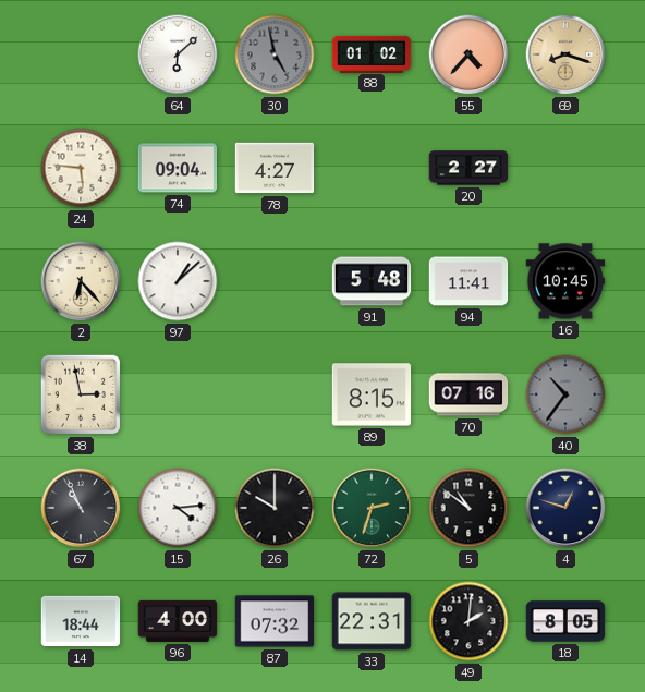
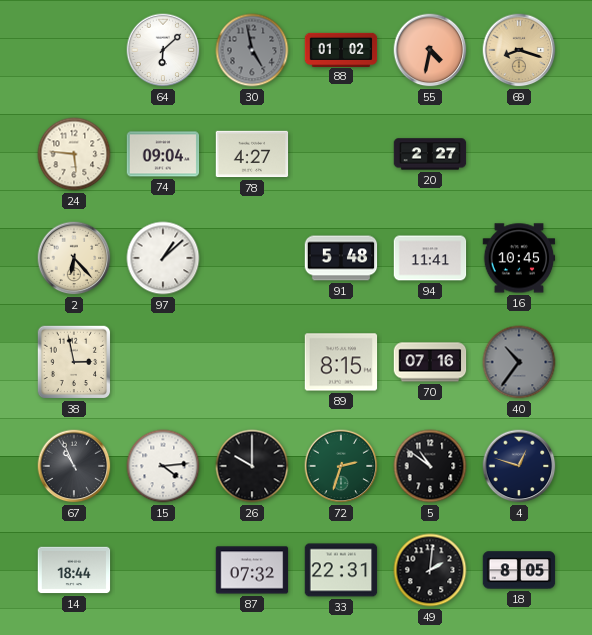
55: 4:37 -> 4:32 (430, 50)
96: 4:00 -> none (178, 621)
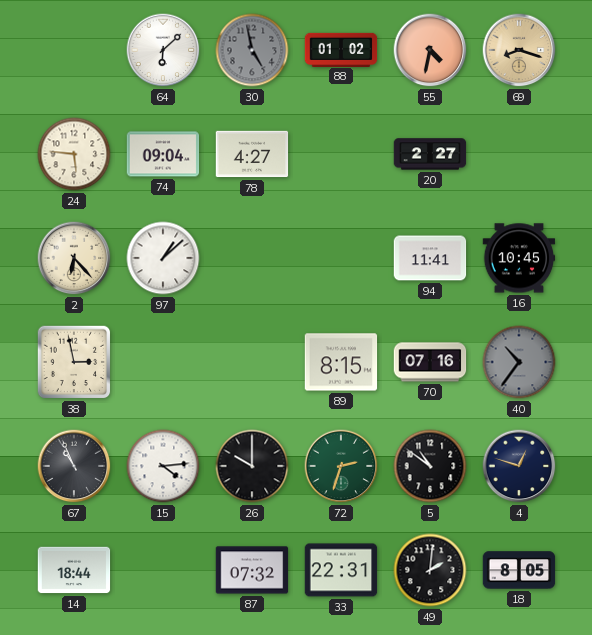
91: 5:48 -> none (341, 258)
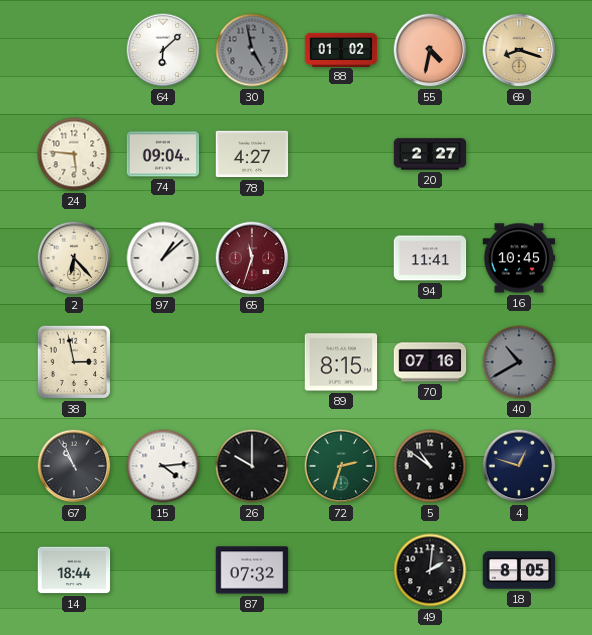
65: none -> 11:33 (252, 258)
40: 10:36 -> 10:40 (519, 362)
33: 22:31 -> none (341, 570)
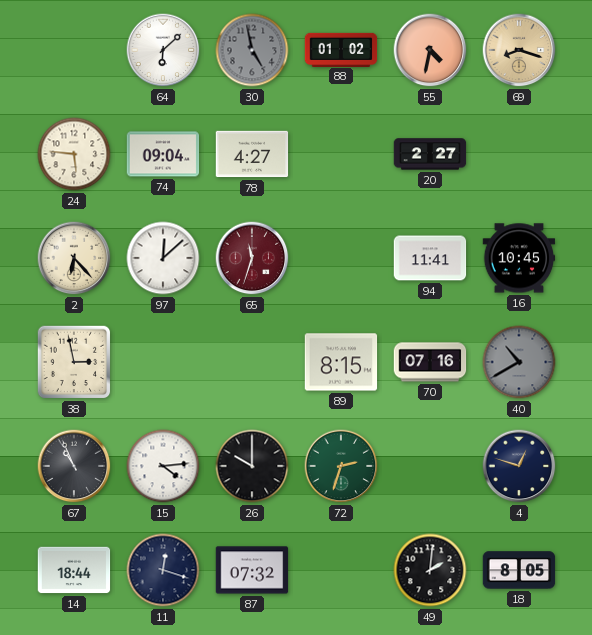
97: 1:08 -> 12:08 (163, 258)
5: 10:51 -> none (430, 466)
11: none -> 12:18 (163, 570)
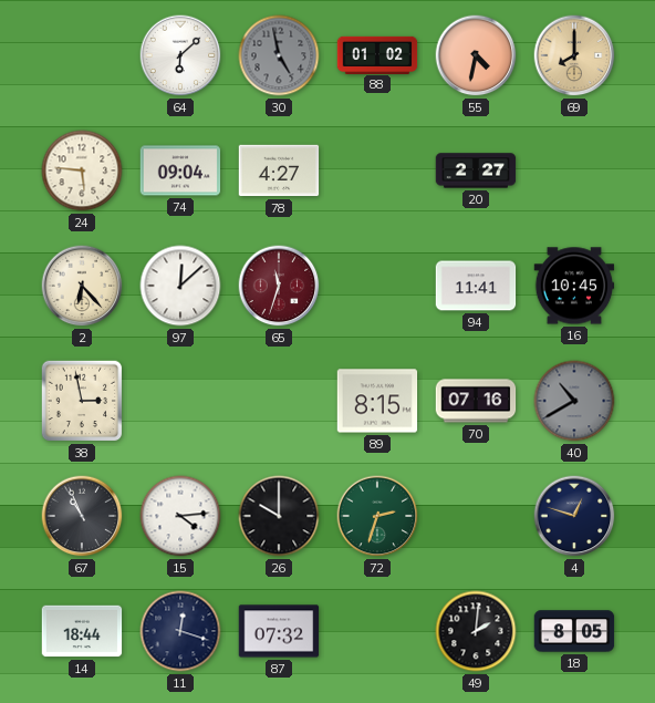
69: 8:18 -> 8:00 (574, 55)
